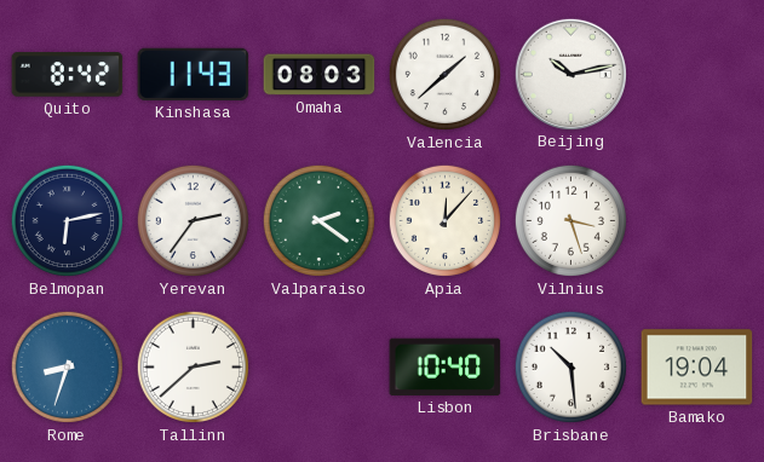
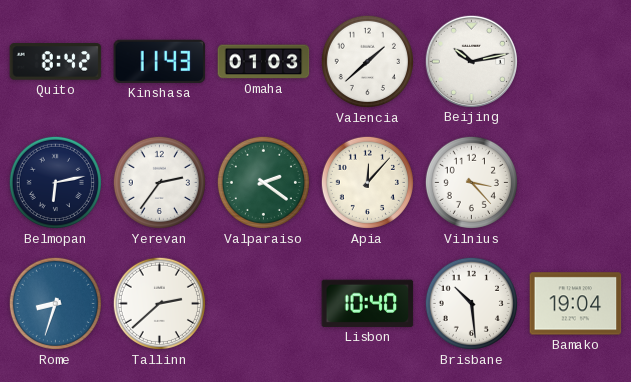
Omaha: 08:03 -> 01:03 (264, 62)
Vilnius: 3:27 -> 3:23 (471, 182)
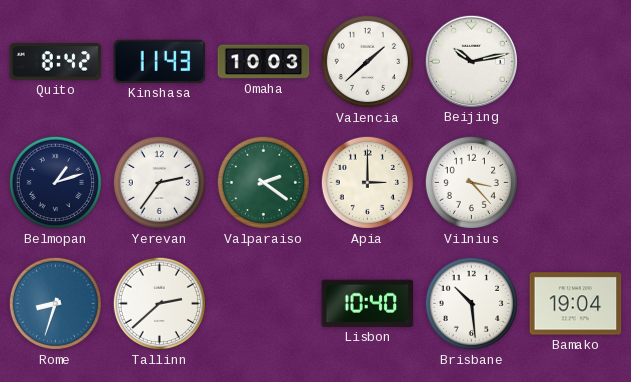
Omaha: 01:03 -> 10:03 (264, 62)
Belmopan: 6:13 -> 1:12 (55, 182)
Apia: 12:07 -> 3:00 (367, 182)
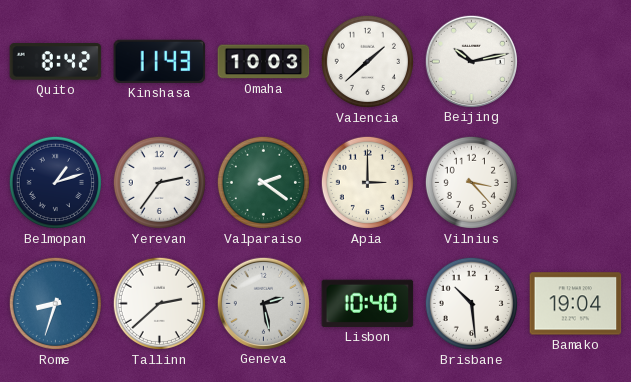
Geneva: none -> 2:28 (263, 303)
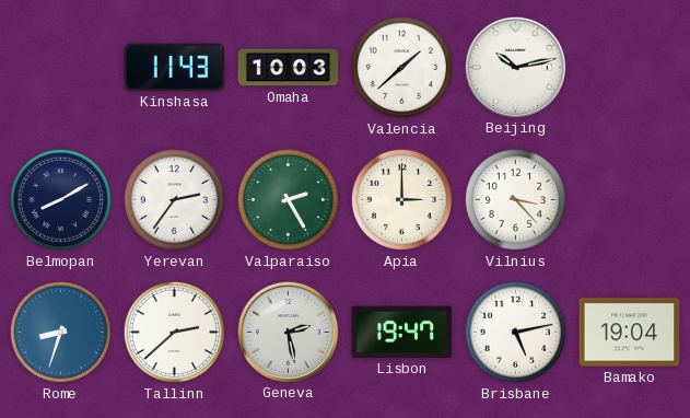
Quito: 8:42 -> none (56, 62)
Belmopan: 1:12 -> 8:10 (60, 199)
Valparaiso: 2:21 -> 2:25 (288, 199)
Lisbon: 10:40 -> 19:47 (402, 332)
Brisbane: 10:29 -> 5:13 (515, 332)
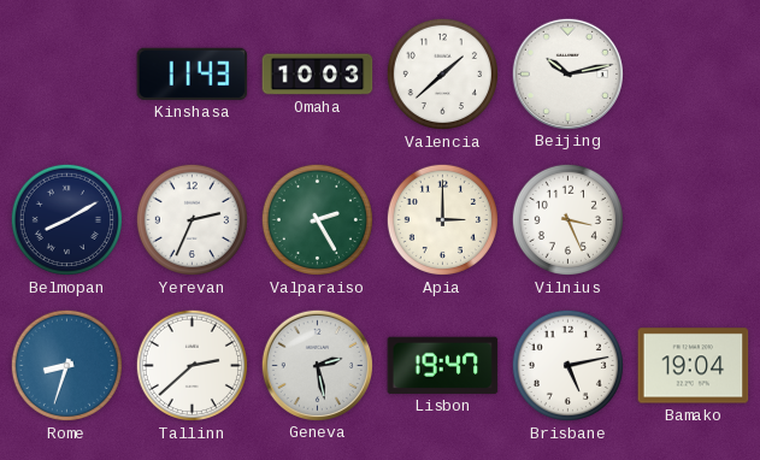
Yerevan: 2:36 -> 2:34 (192, 219)
Vilnius: 3:23 -> 3:26 (567, 219)
